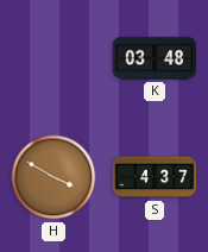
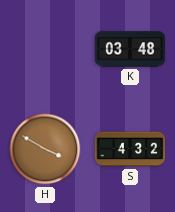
S: 4:37 -> 4:32 (130, 149)
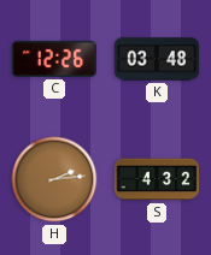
C: none -> 12:26 (54, 59)
H: 3:50 -> 2:14 (54, 179)
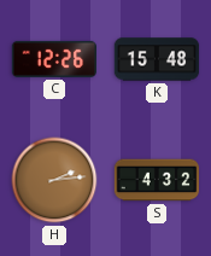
K: 03:48 -> 15:48 (157, 59)
